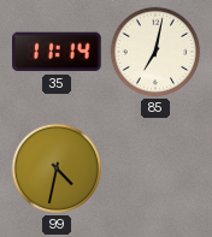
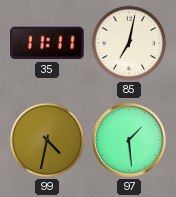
35: 11:14 -> 11:11 (47, 43)
97: none -> 1:29 (129, 140)
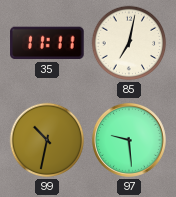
99: 4:32 -> 10:32 (47, 140)
97: 1:29 -> 9:29 (129, 140)
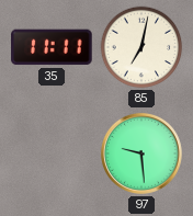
99: 10:32 -> none (47, 140)
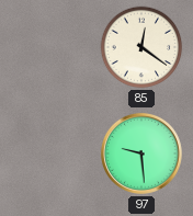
35: 11:11 -> none (52, 47)
85: 7:02 -> 12:21 (141, 47)
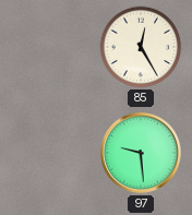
85: 12:21 -> 12:25 (141, 47)
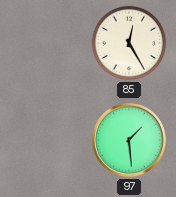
97: 9:29 -> 1:29 (129, 140)
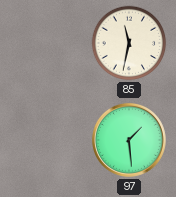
85: 12:25 -> 11:32 (129, 43)
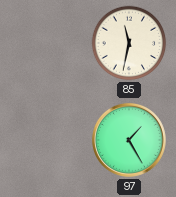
97: 1:29 -> 1:25 (129, 140)
